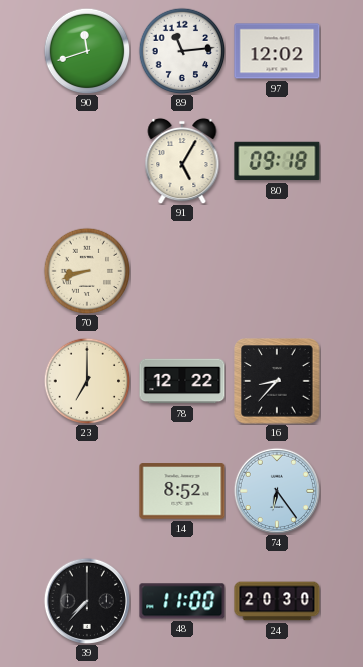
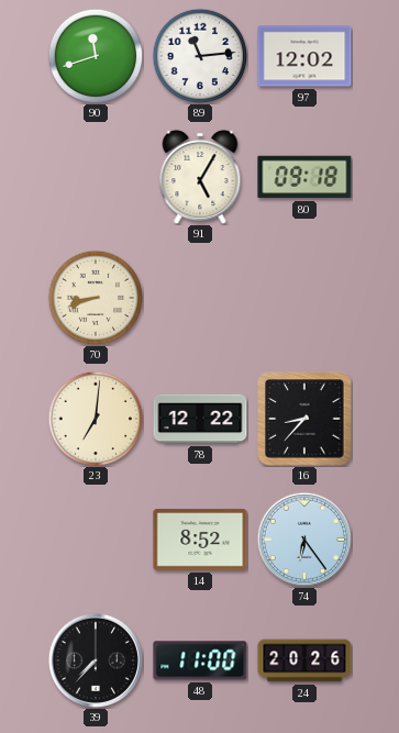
23: 7:00 -> 7:01 (96, 419)
24: 20:30 -> 20:26 (304, 660)
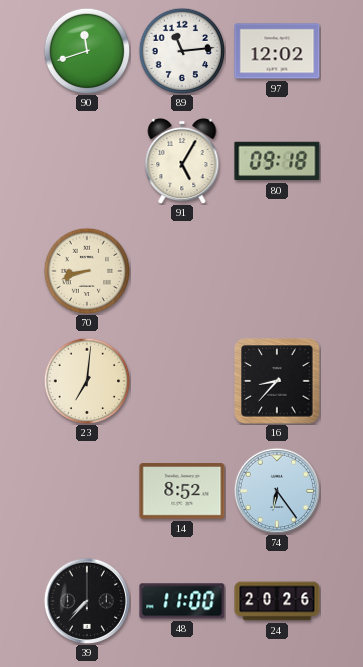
78: 12:22 -> none (200, 419)
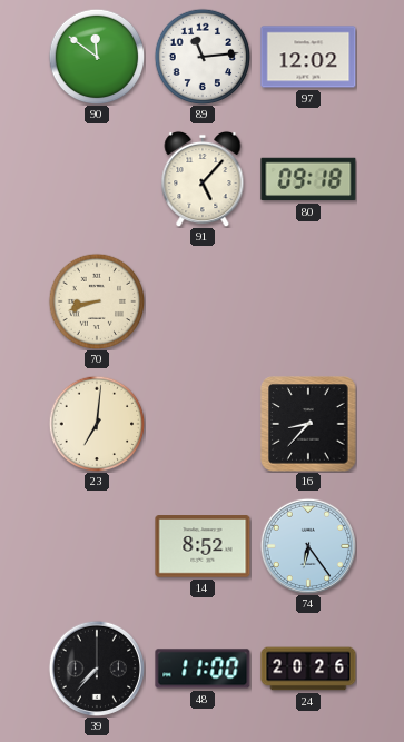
90: 11:42 -> 11:51 (97, 57)
91: 5:05 -> 5:07 (203, 179)
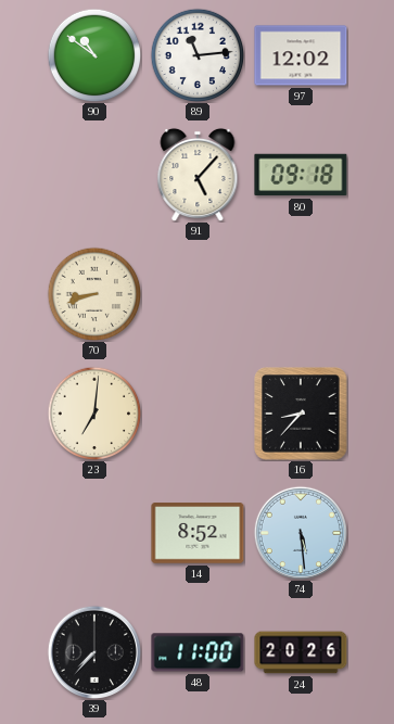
90: 11:51 -> 10:51 (94, 55)
74: 6:24 -> 5:29 (300, 532)
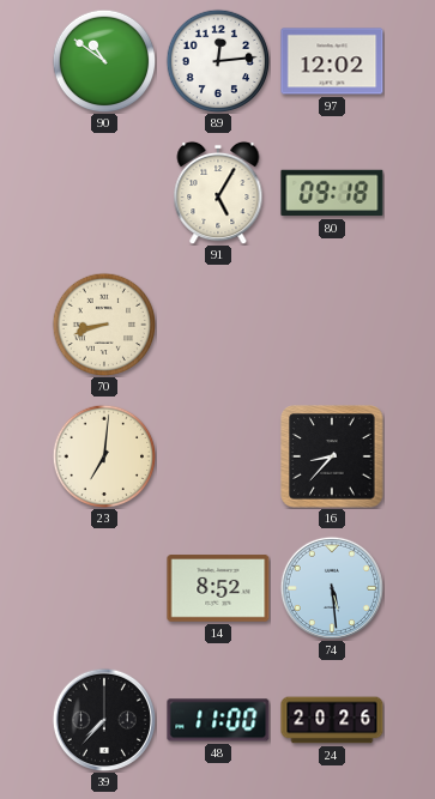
89: 11:14 -> 12:14 (218, 61)
91: 5:07 -> 5:05 (218, 193)
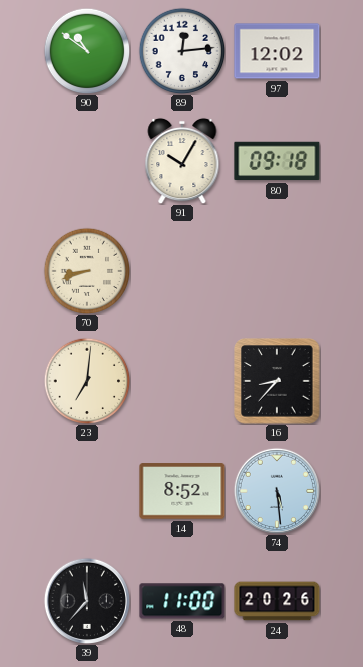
91: 5:05 -> 10:05 (182, 161)
39: 7:37 -> 11:37 (86, 600)
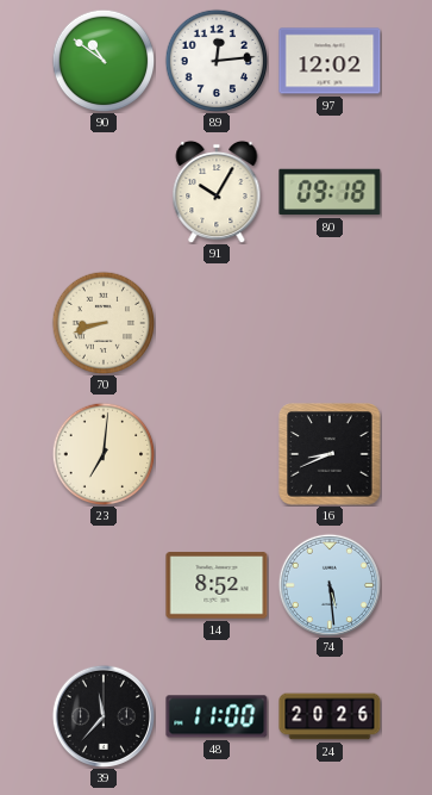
16: 8:37 -> 8:41 (330, 454)
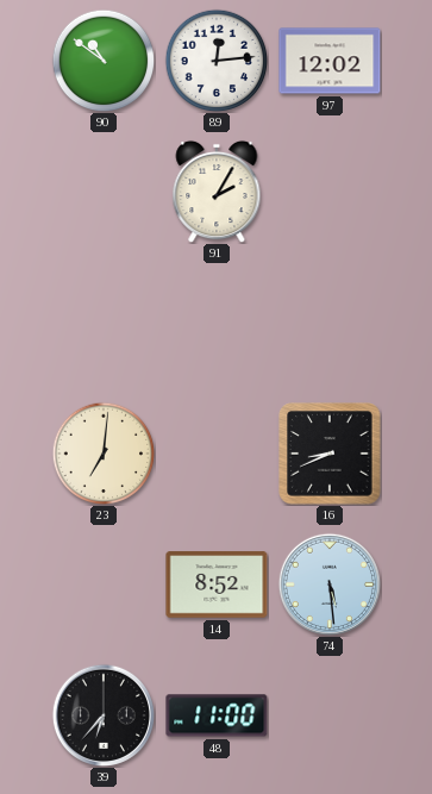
91: 10:05 -> 2:05 (217, 192)
80: 09:18 -> none (330, 192)
70: 8:42 -> none (104, 323)
39: 11:37 -> 6:37 (102, 714)
24: 20:26 -> none (330, 716)
